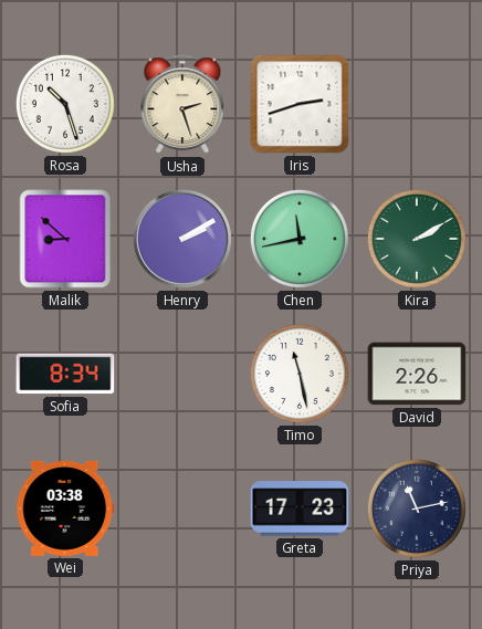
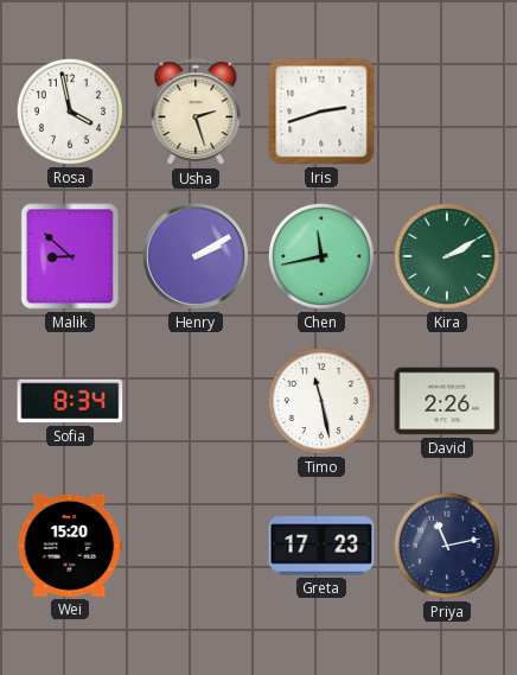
Rosa: 10:27 -> 3:58 (70, 112)
Wei: 03:38 -> 15:20 (70, 546)
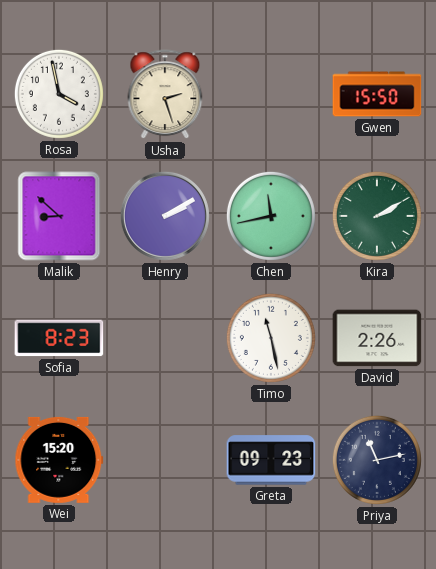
Iris: 2:42 -> none (321, 112)
Gwen: none -> 15:50 (377, 94)
Sofia: 8:34 -> 8:23 (59, 338)
Greta: 17:23 -> 09:23 (271, 460)
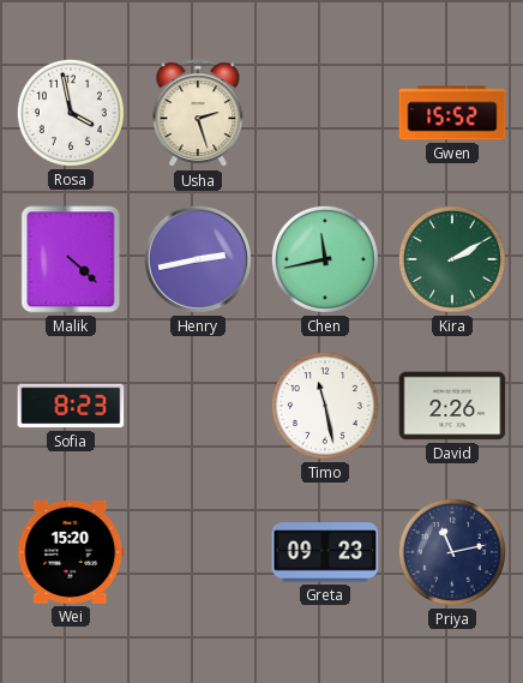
Gwen: 15:50 -> 15:52 (452, 113)
Malik: 8:52 -> 4:22 (71, 259)
Henry: 2:10 -> 2:43 (198, 259)
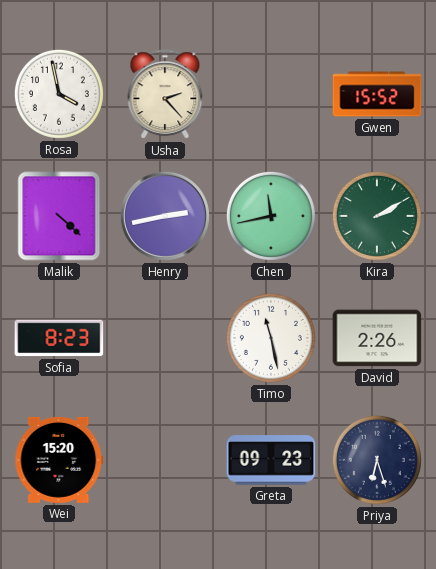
Usha: 2:27 -> 2:23 (165, 95)
Priya: 11:13 -> 6:27 (377, 460)
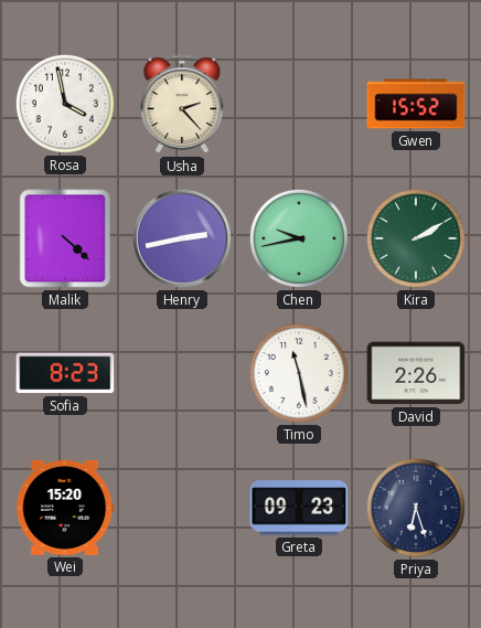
Chen: 11:43 -> 9:43 (299, 238)
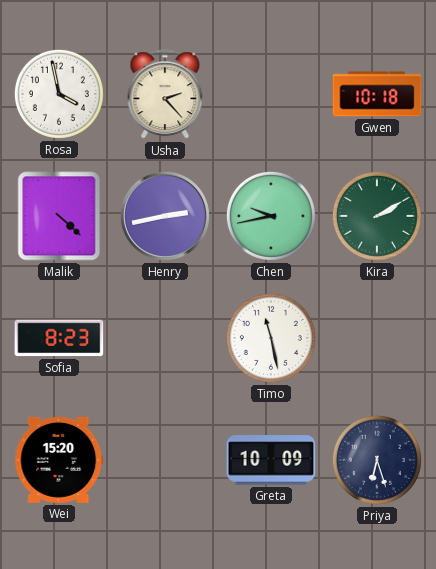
Gwen: 15:52 -> 10:18 (377, 94)
David: 2:26 -> none (416, 373)
Greta: 09:23 -> 10:09 (271, 460)
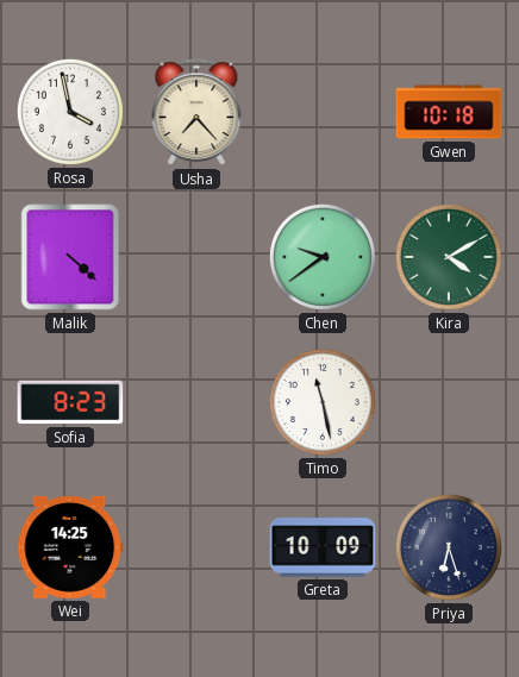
Usha: 2:23 -> 7:23 (196, 113)
Henry: 2:43 -> none (165, 216)
Chen: 9:43 -> 9:39 (323, 257)
Kira: 2:10 -> 4:10 (449, 257)
Wei: 15:20 -> 14:25 (70, 547)
